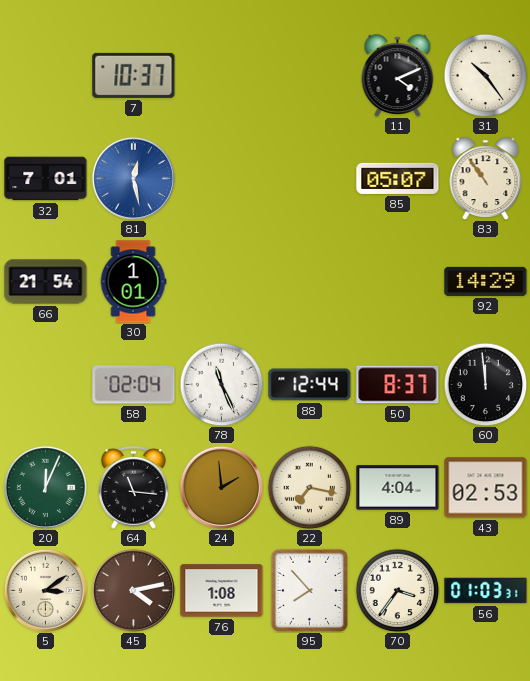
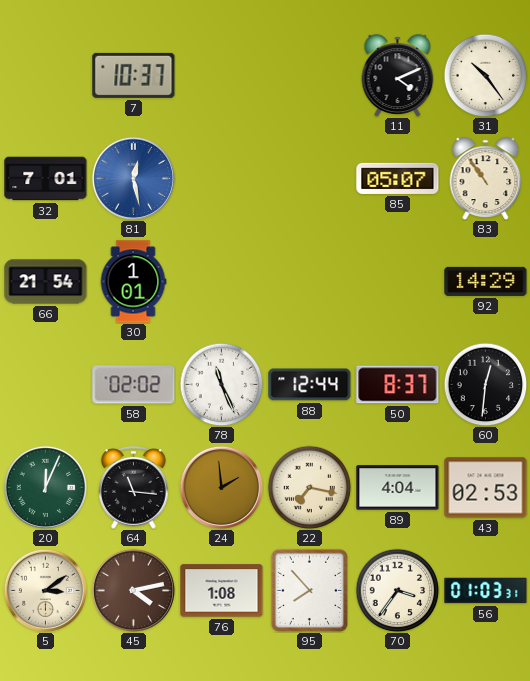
58: 02:04 -> 02:02 (134, 385)
60: 11:59 -> 12:31 (485, 384)
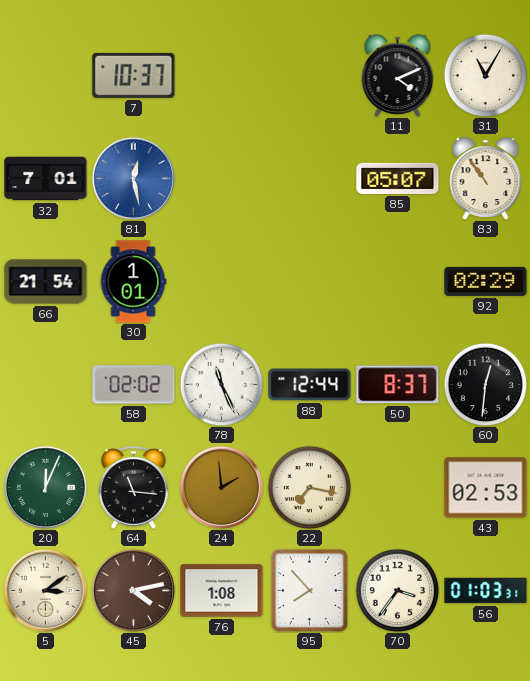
31: 10:24 -> 11:05 (485, 75)
92: 14:29 -> 02:29 (486, 281)
89: 4:04 -> none (398, 488)
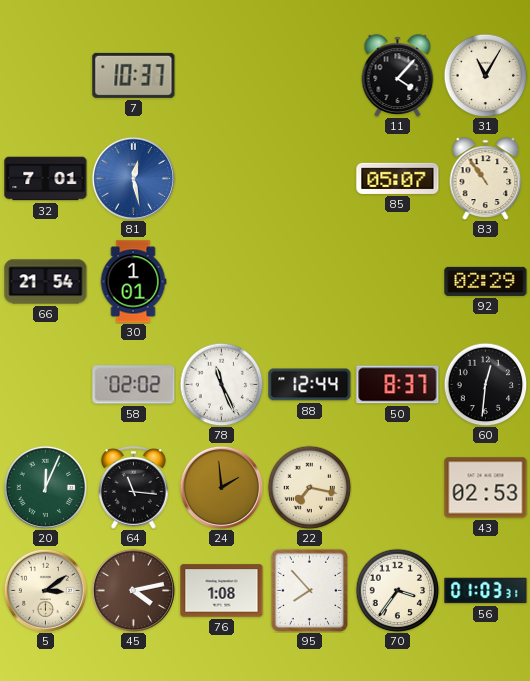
11: 4:11 -> 4:07 (398, 76)
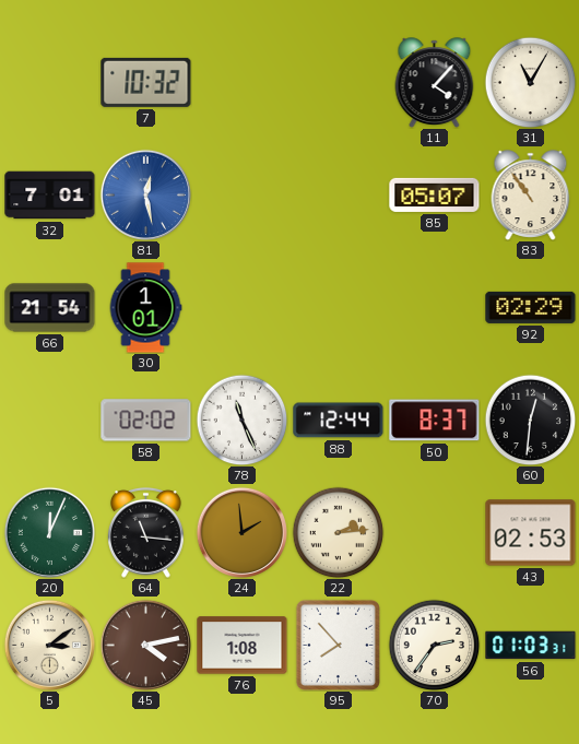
7: 10:37 -> 10:32 (146, 82)
22: 7:17 -> 2:14 (338, 532)
70: 3:36 -> 2:36 (434, 645)
